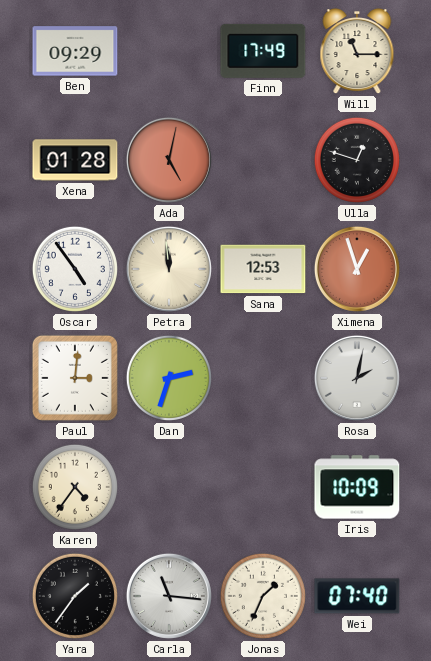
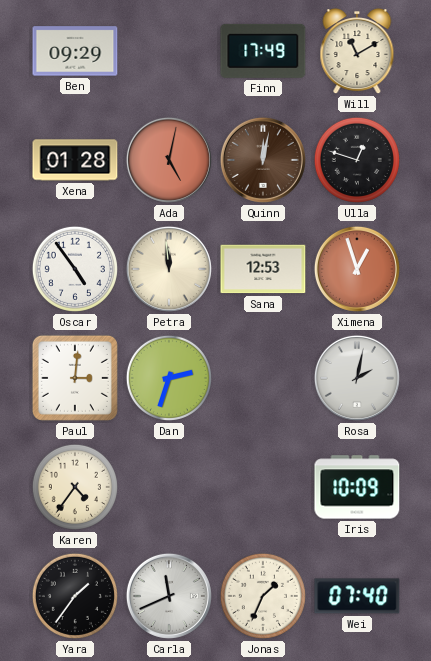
Will: 11:15 -> 11:10 (357, 52)
Quinn: none -> 12:02 (263, 160)
Carla: 11:16 -> 11:41 (169, 596)
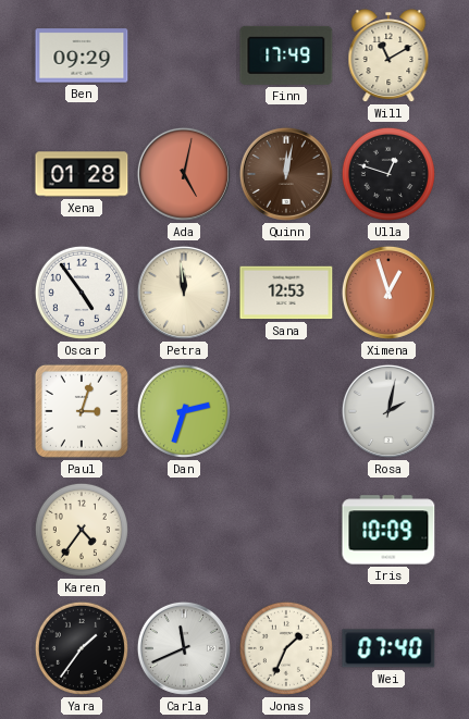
Paul: 3:01 -> 3:03 (82, 411)
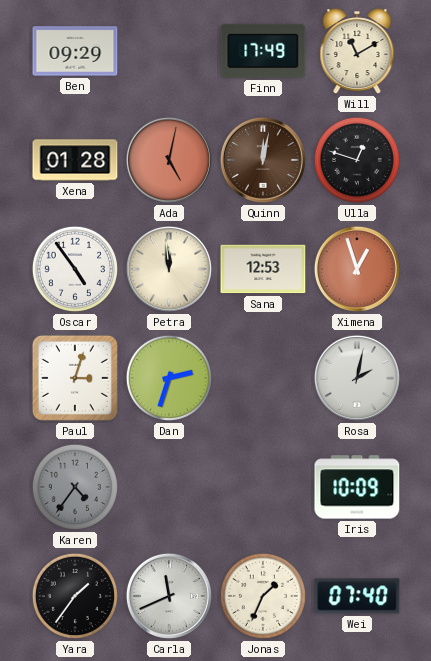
Karen dial: cream -> grey (75, 487)
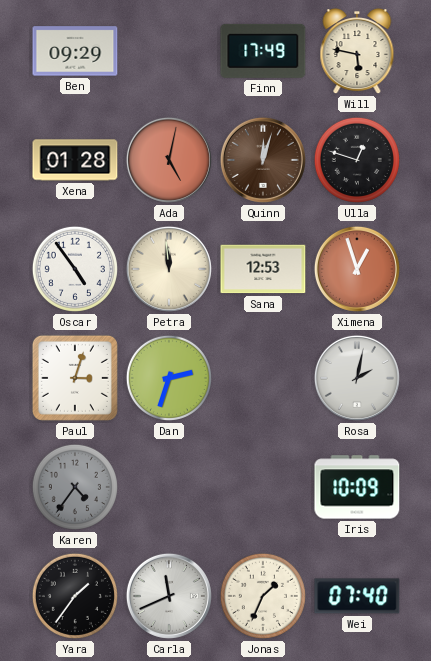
Will: 11:10 -> 5:47 (357, 52)
Quinn: 12:02 -> 12:03 (263, 160)
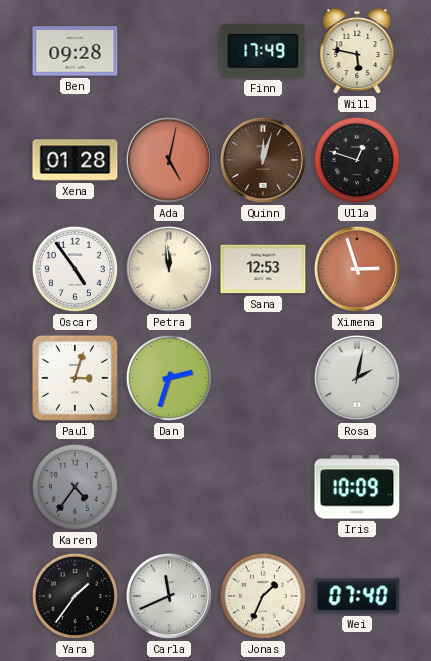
Ben: 09:29 -> 09:28 (75, 51)
Ximena: 12:57 -> 2:57 (357, 269)
